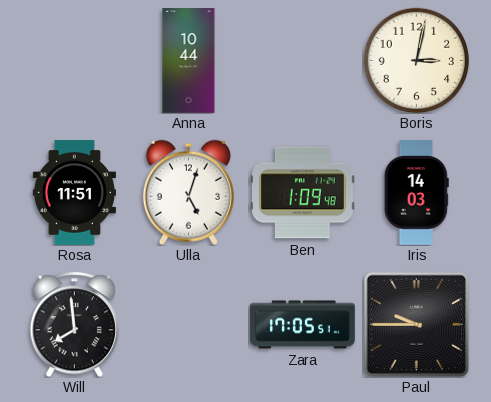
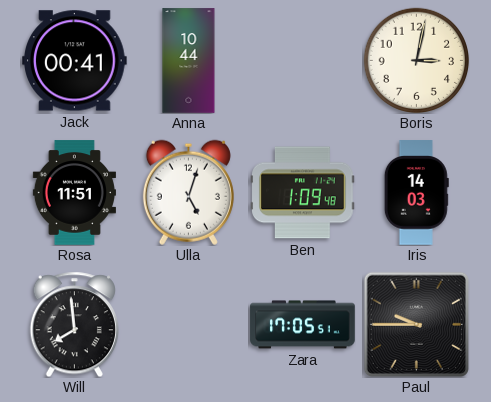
Jack: none -> 00:41 (75, 61)
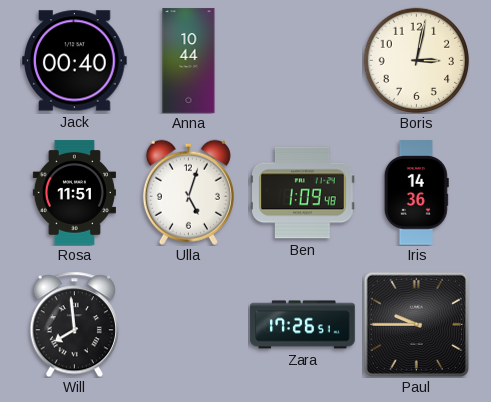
Jack: 00:41 -> 00:40 (75, 61)
Iris: 14:03 -> 14:36 (416, 193)
Zara: 17:05 -> 17:26 (303, 325)
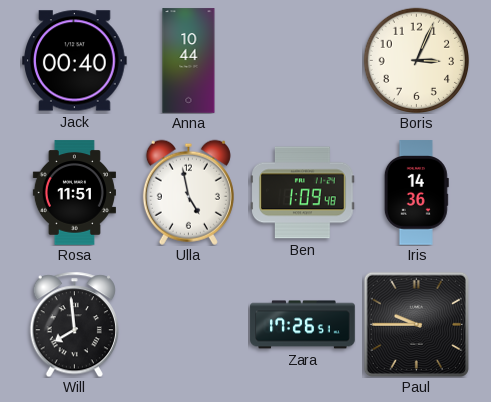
Boris: 3:02 -> 3:04 (416, 60)
Ulla: 5:03 -> 4:58 (188, 192)
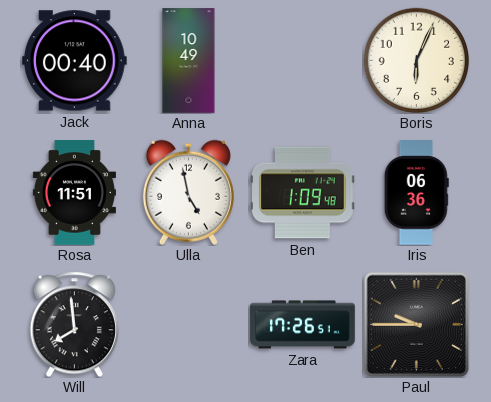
Anna: 10:44 -> 10:49 (189, 61)
Boris: 3:04 -> 6:04 (416, 60)
Iris: 14:36 -> 06:36 (416, 193)
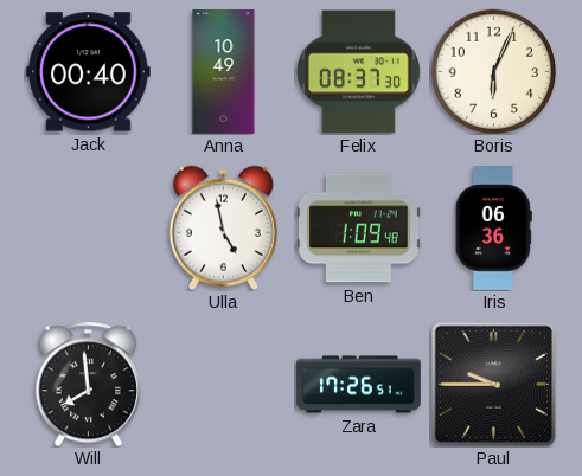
Felix: none -> 08:37 (358, 72)
Rosa: 11:51 -> none (74, 193)
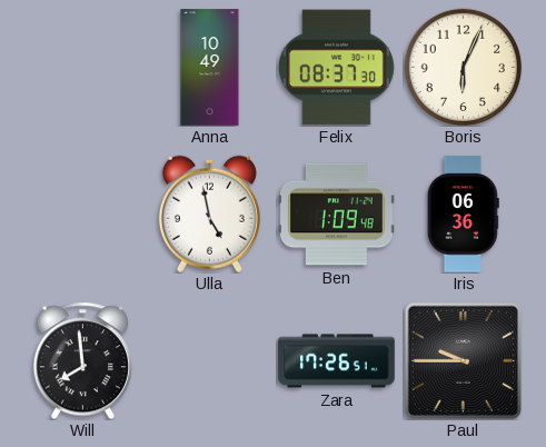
Jack: 00:40 -> none (89, 72)
